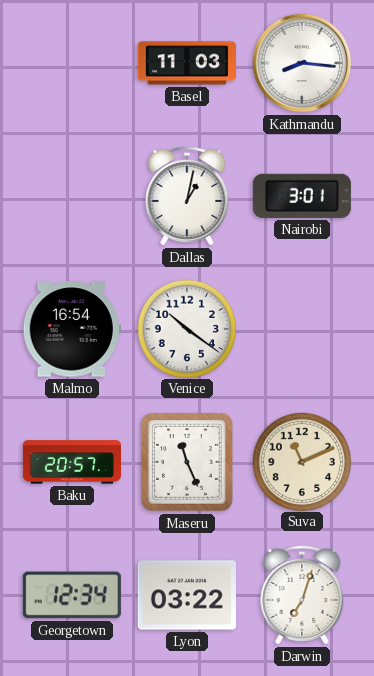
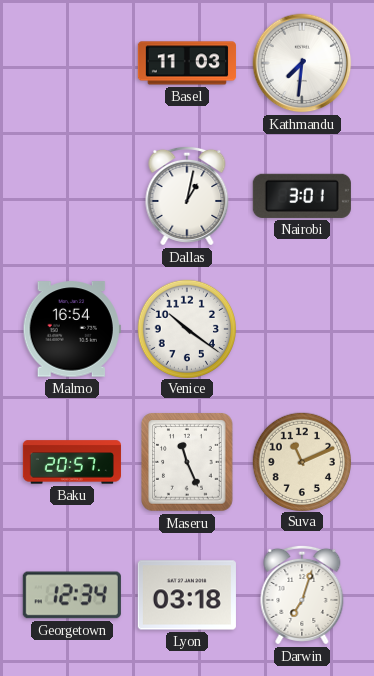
Kathmandu: 8:16 -> 7:31 (302, 63)
Lyon: 03:22 -> 03:18 (187, 595)
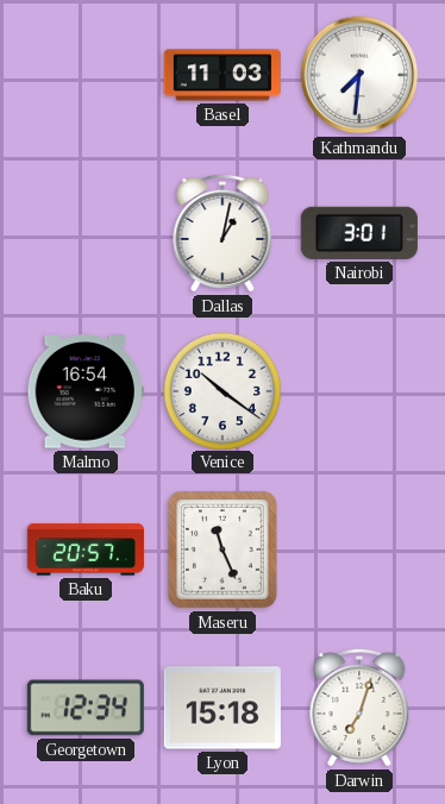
Suva: 11:11 -> none (301, 461)
Lyon: 03:18 -> 15:18 (223, 708)
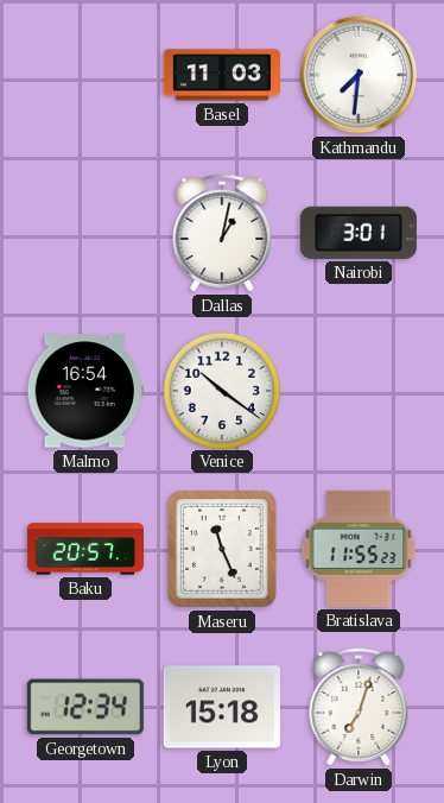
Bratislava: none -> 11:55 (359, 549)
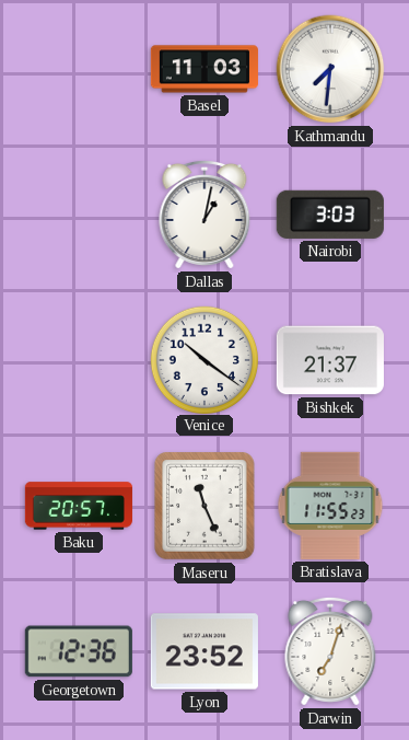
Nairobi: 3:01 -> 3:03 (330, 215)
Malmo: 16:54 -> none (85, 391)
Bishkek: none -> 21:37 (330, 360)
Georgetown: 12:34 -> 12:36 (79, 651)
Lyon: 15:18 -> 23:52 (204, 651)
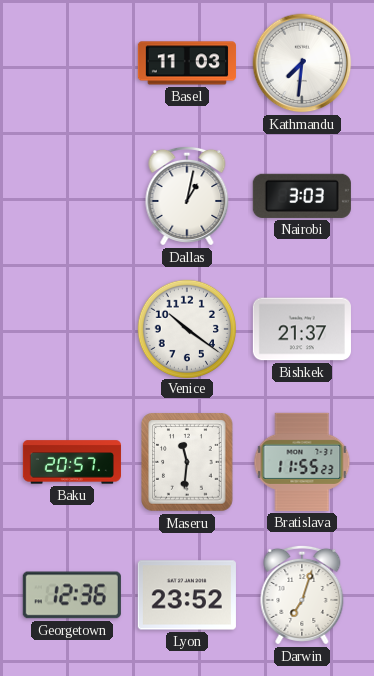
Maseru: 11:26 -> 11:31 (187, 462)
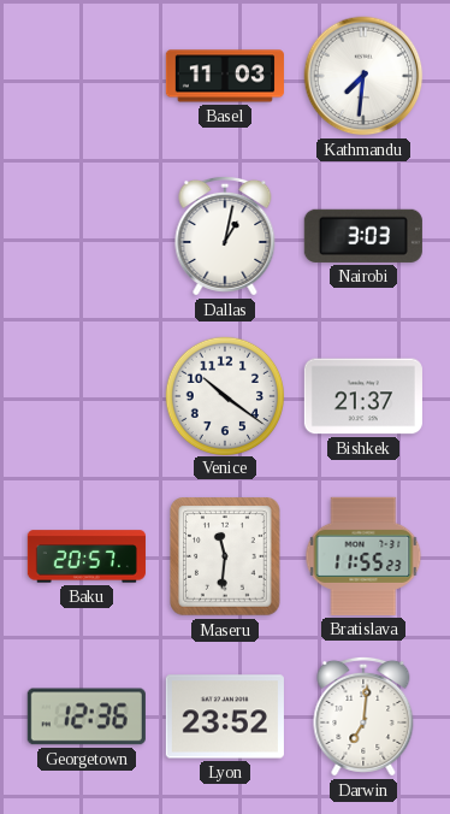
Darwin: 7:03 -> 7:01 (363, 716)
